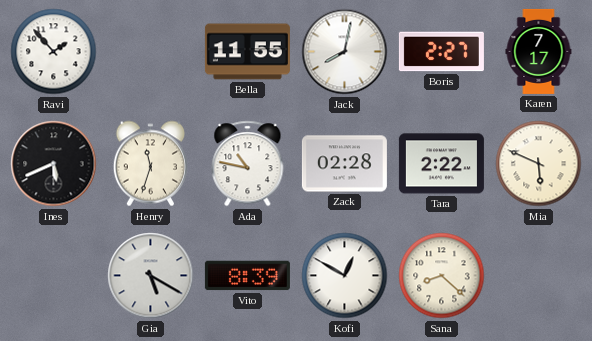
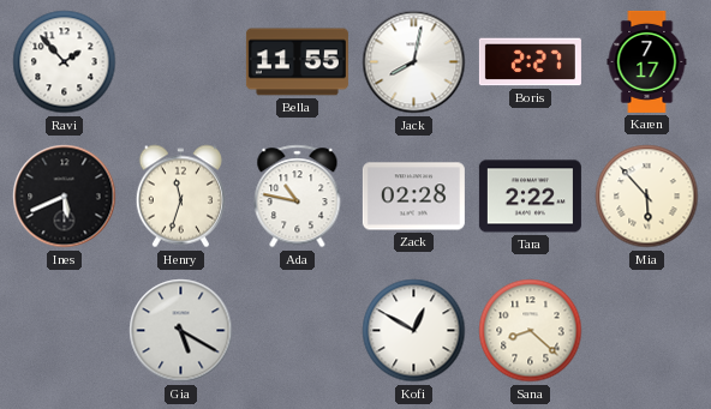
Mia: 5:49 -> 5:53 (647, 197)
Vito: 8:39 -> none (247, 276)
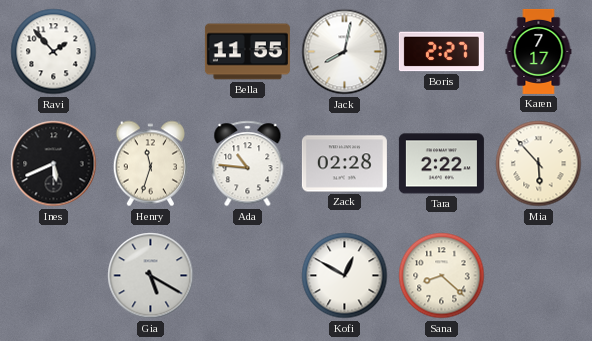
Ada: 10:47 -> 10:46 (248, 164)
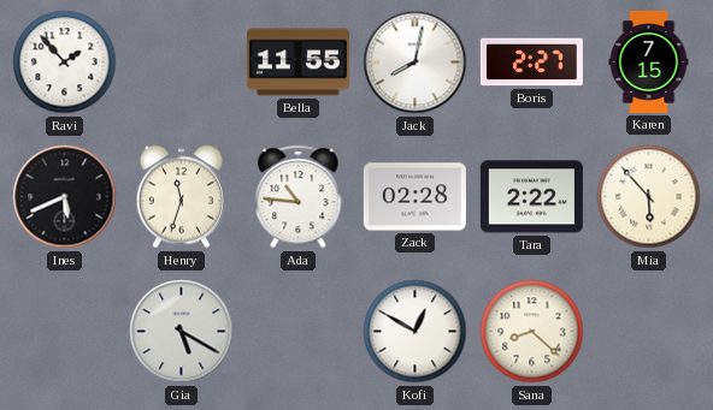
Karen: 7:17 -> 7:15 (649, 61)
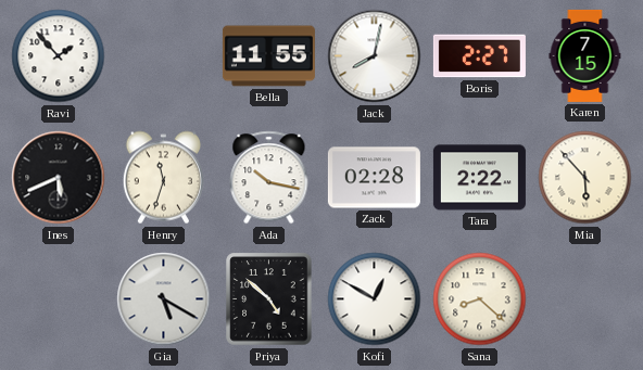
Ada: 10:46 -> 10:17 (269, 178)
Priya: none -> 4:52 (269, 299)
